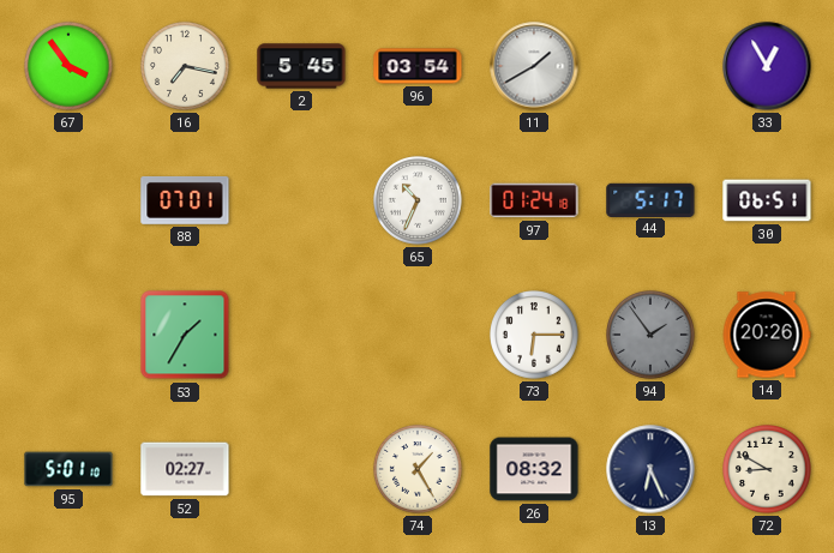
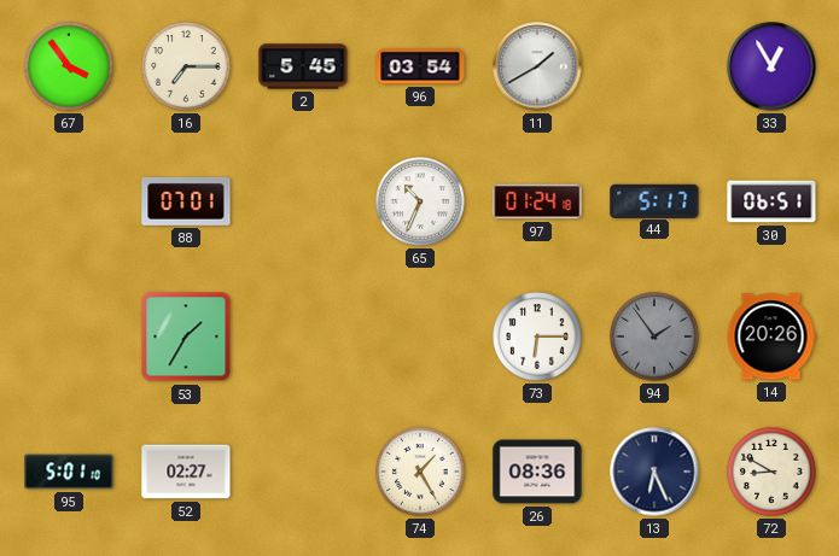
16: 7:17 -> 7:15 (187, 68)
26: 08:32 -> 08:36 (537, 472)
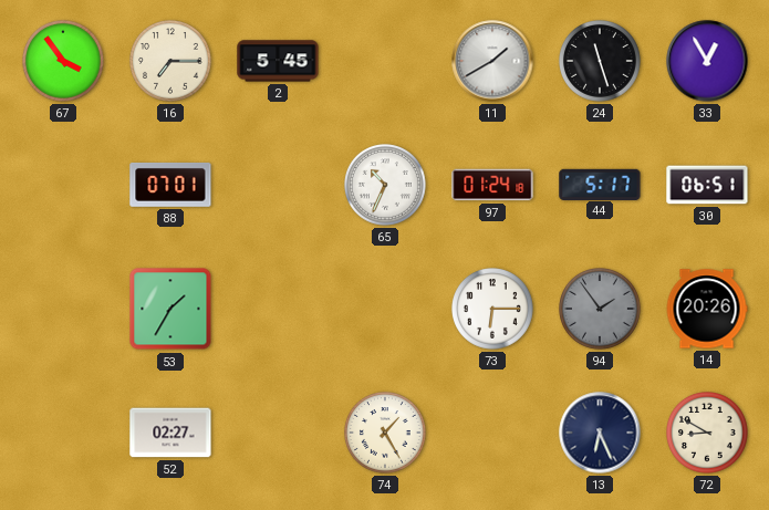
96: 03:54 -> none (420, 66)
24: none -> 11:27 (601, 62)
95: 5:01 -> none (69, 472)
26: 08:36 -> none (537, 472)
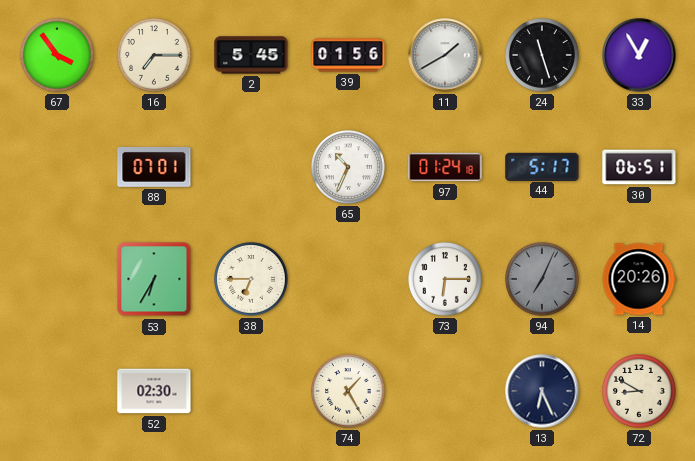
39: none -> 01:56 (348, 55)
53: 1:35 -> 6:35 (154, 279)
38: none -> 6:45 (252, 280)
94: 1:54 -> 7:04 (543, 280)
52: 02:27 -> 02:30 (154, 391)
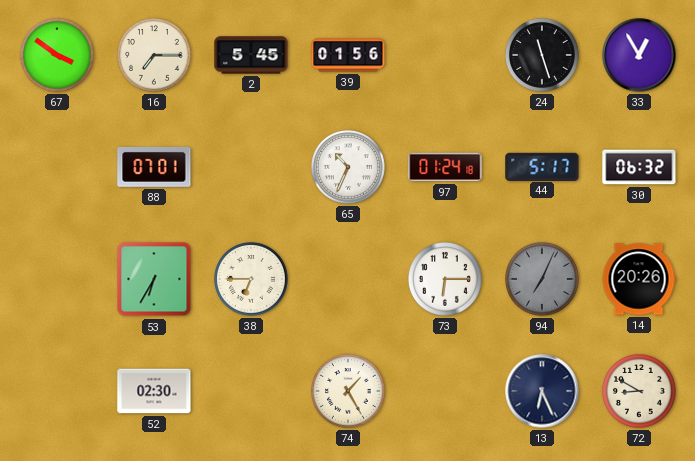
67: 3:54 -> 3:51 (58, 56)
11: 1:40 -> none (445, 55)
30: 06:51 -> 06:32 (639, 167)
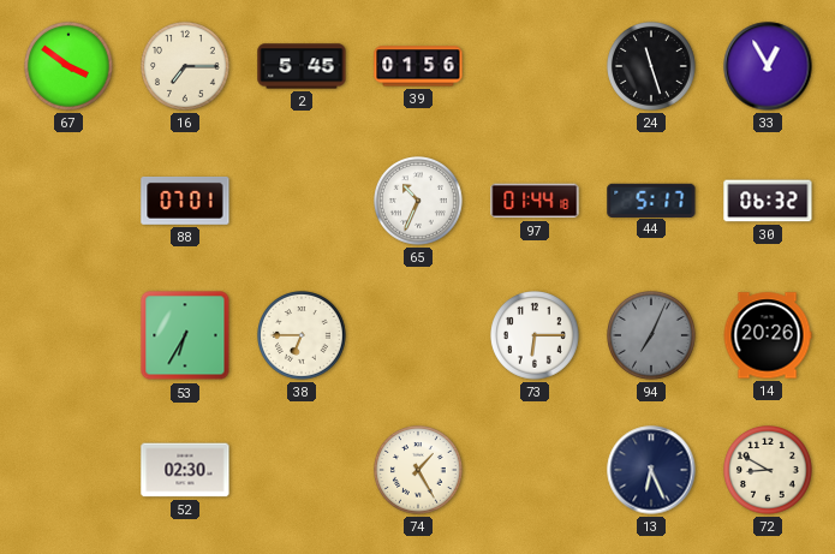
97: 01:24 -> 01:44 (535, 201)
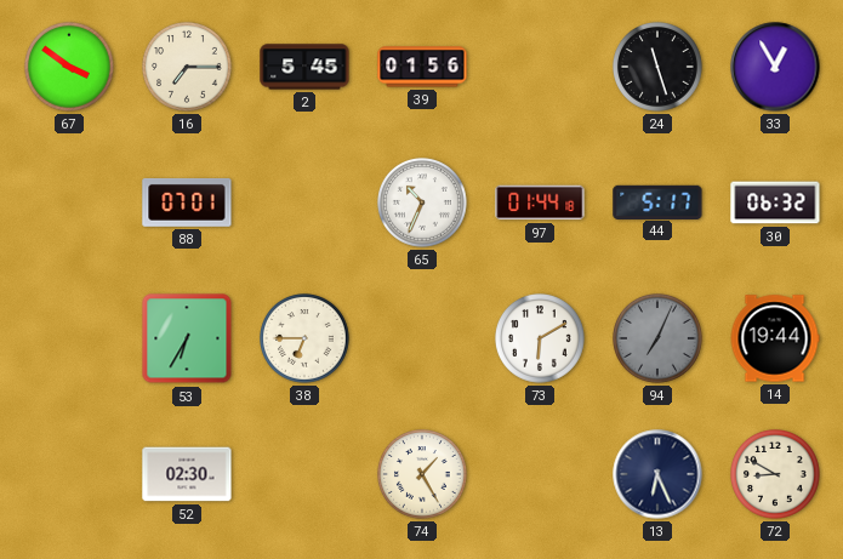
73: 6:15 -> 6:10 (541, 340)
14: 20:26 -> 19:44 (775, 338)
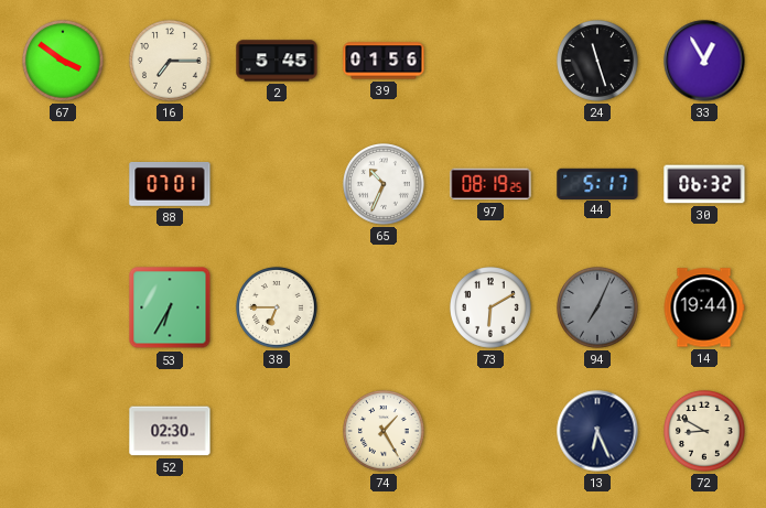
97: 01:44 -> 08:19 (490, 184)
